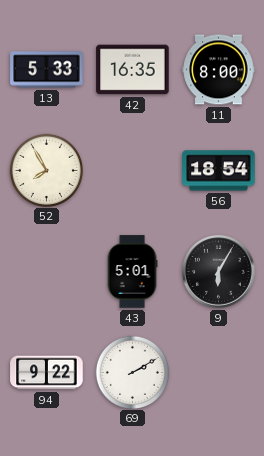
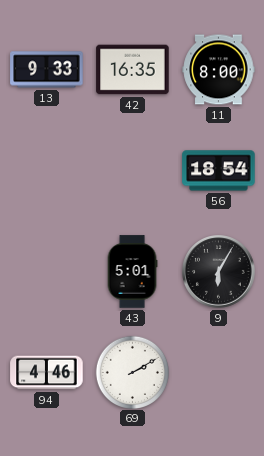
13: 5:33 -> 9:33 (47, 70)
52: 7:55 -> none (46, 170)
94: 9:22 -> 4:46 (47, 373)
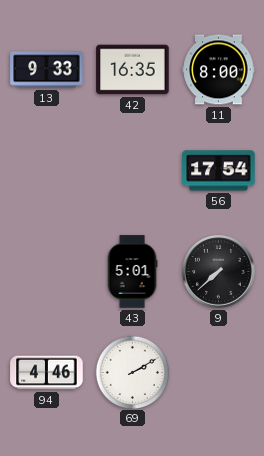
56: 18:54 -> 17:54 (219, 171)
9: 6:05 -> 7:38 (219, 272)
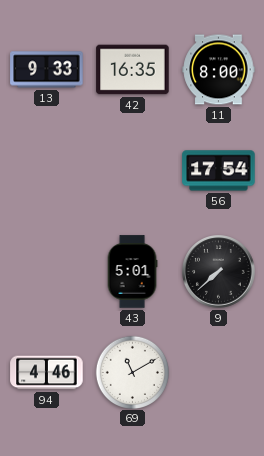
69: 2:10 -> 11:10 (132, 372)
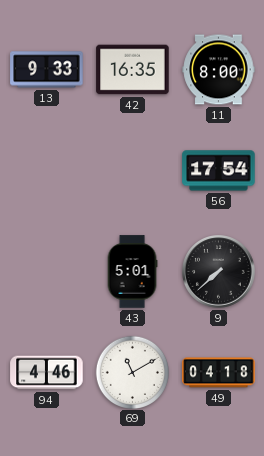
49: none -> 04:18 (219, 373)
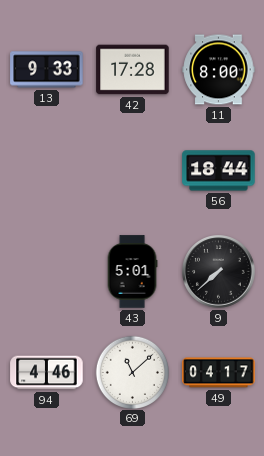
42: 16:35 -> 17:28 (133, 70)
56: 17:54 -> 18:44 (219, 171)
69: 11:10 -> 11:08 (132, 372)
49: 04:18 -> 04:17 (219, 373)
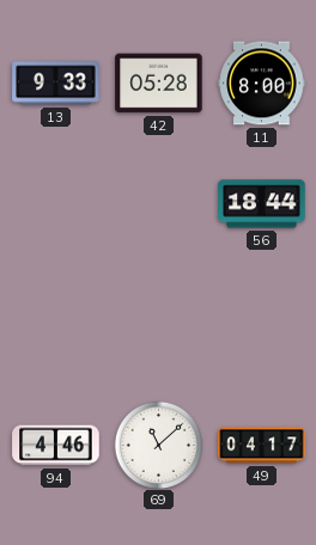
42: 17:28 -> 05:28 (159, 84)
43: 5:01 -> none (132, 272)
9: 7:38 -> none (219, 272)
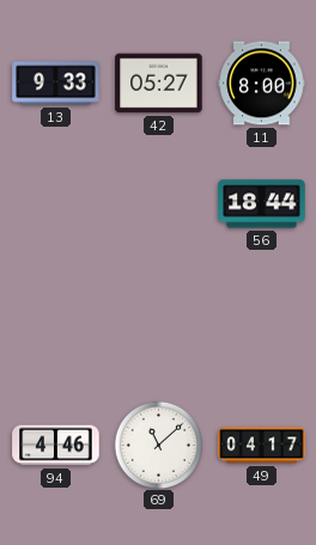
42: 05:28 -> 05:27 (159, 84)
